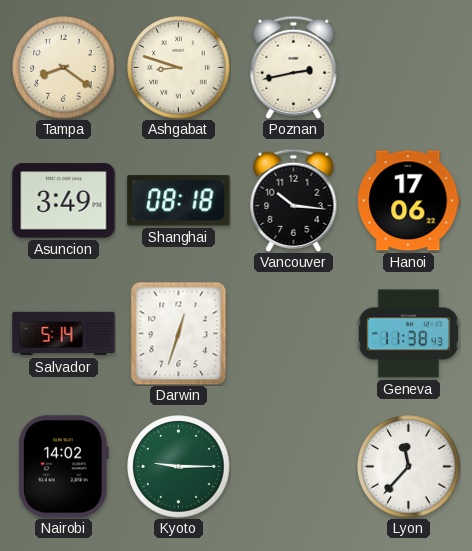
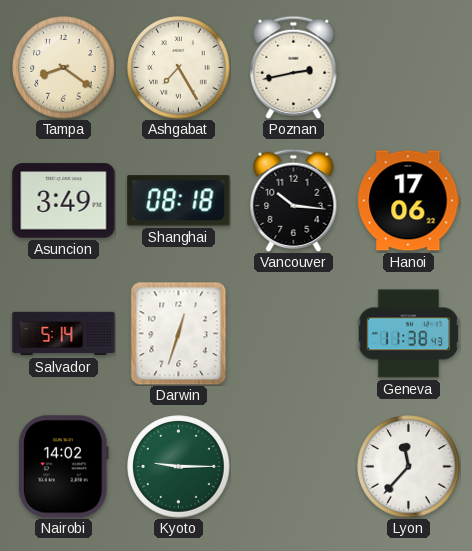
Ashgabat: 8:48 -> 7:25 (179, 68)
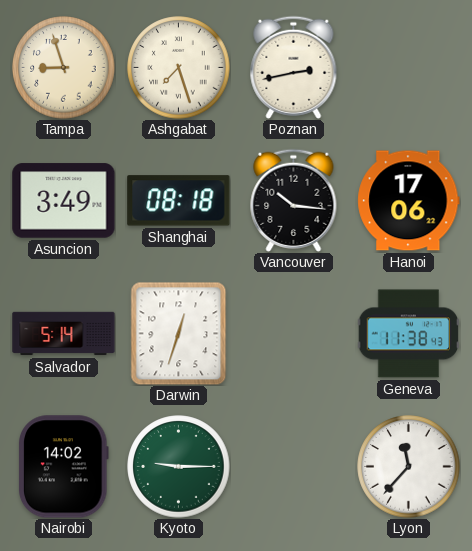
Tampa: 8:21 -> 8:57 (64, 68)
Ashgabat: 7:25 -> 7:27 (179, 68)
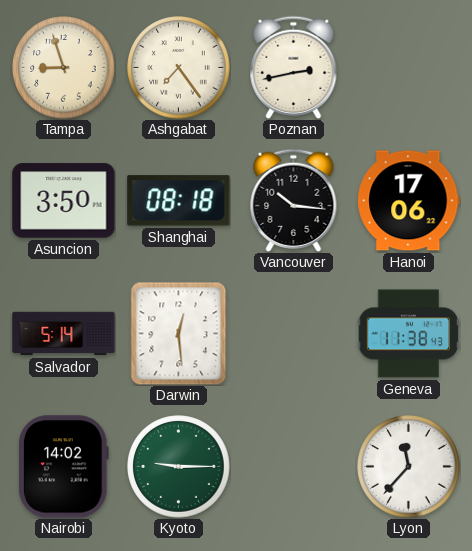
Ashgabat: 7:27 -> 7:24 (179, 68)
Asuncion: 3:49 -> 3:50 (64, 201)
Darwin: 12:33 -> 12:29 (179, 333)
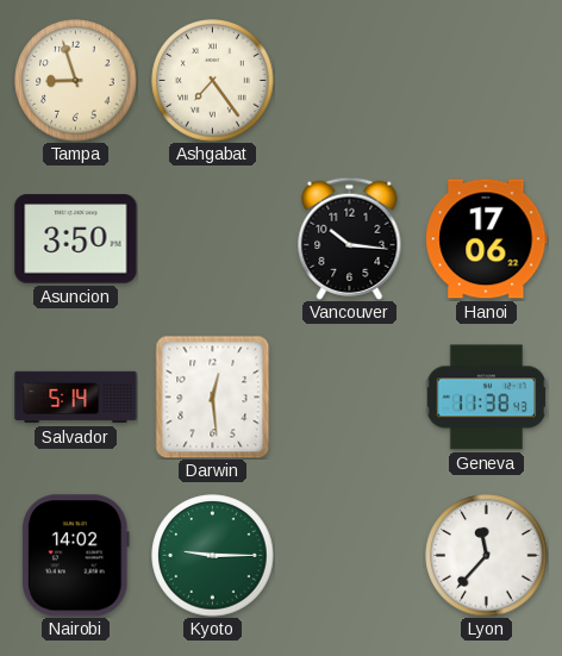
Poznan: 2:43 -> none (294, 67)
Shanghai: 08:18 -> none (179, 201)
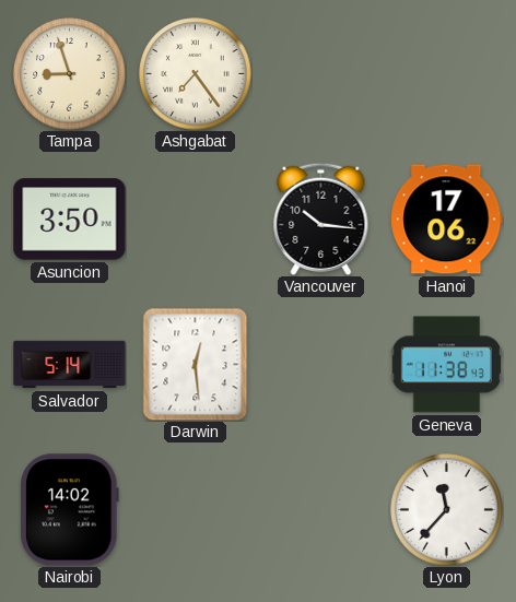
Kyoto: 9:15 -> none (213, 556)
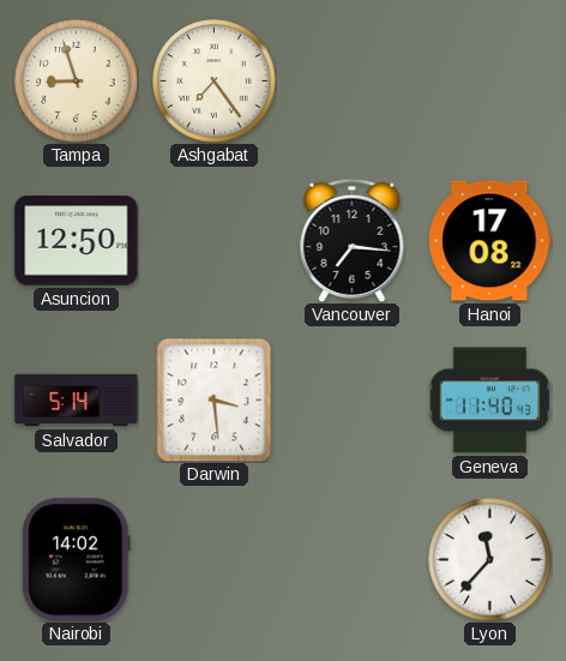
Asuncion: 3:50 -> 12:50 (77, 241)
Vancouver: 10:16 -> 7:16 (353, 240)
Hanoi: 17:06 -> 17:08 (490, 241)
Darwin: 12:29 -> 3:29 (215, 399)
Geneva: 11:38 -> 11:40 (489, 401)
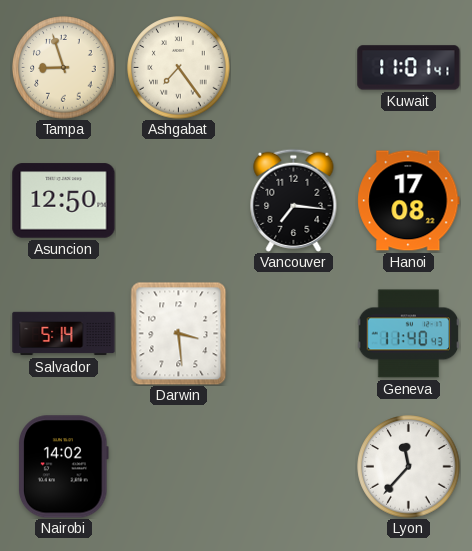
Kuwait: none -> 11:01 (409, 68)
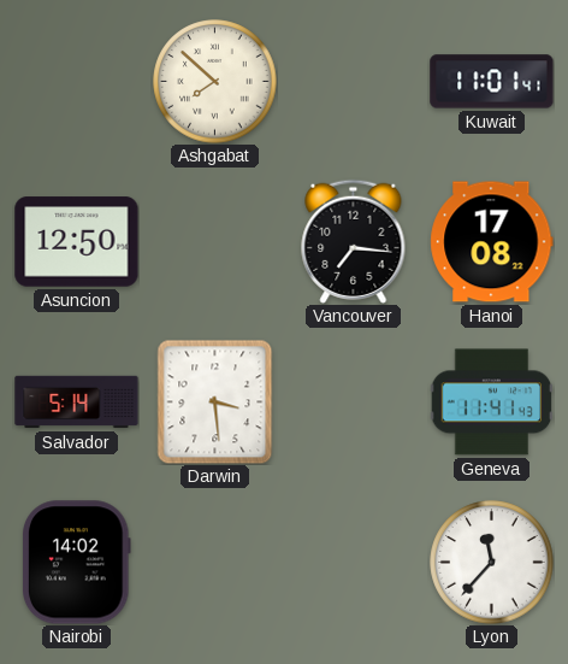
Tampa: 8:57 -> none (64, 68)
Ashgabat: 7:24 -> 7:52 (215, 82)
Geneva: 11:40 -> 11:41 (491, 402)
